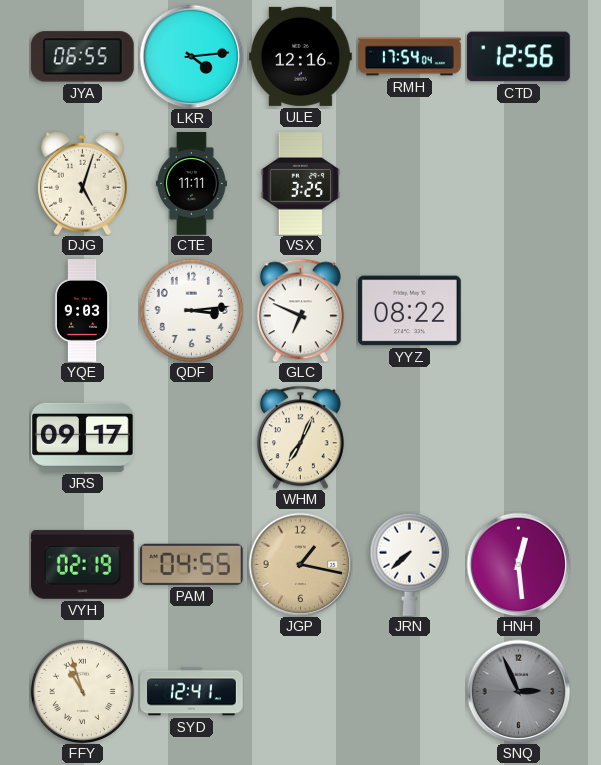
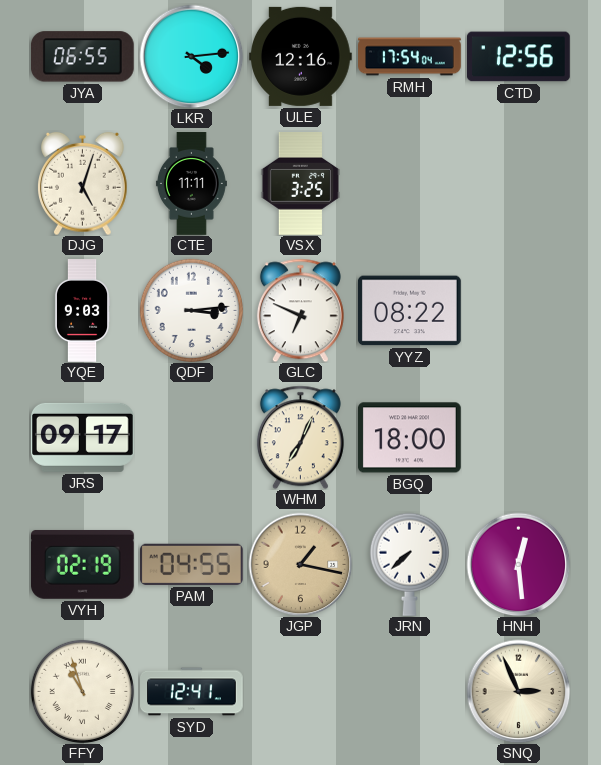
BGQ: none -> 18:00 (410, 438)
SNQ dial: grey -> cream (518, 691)
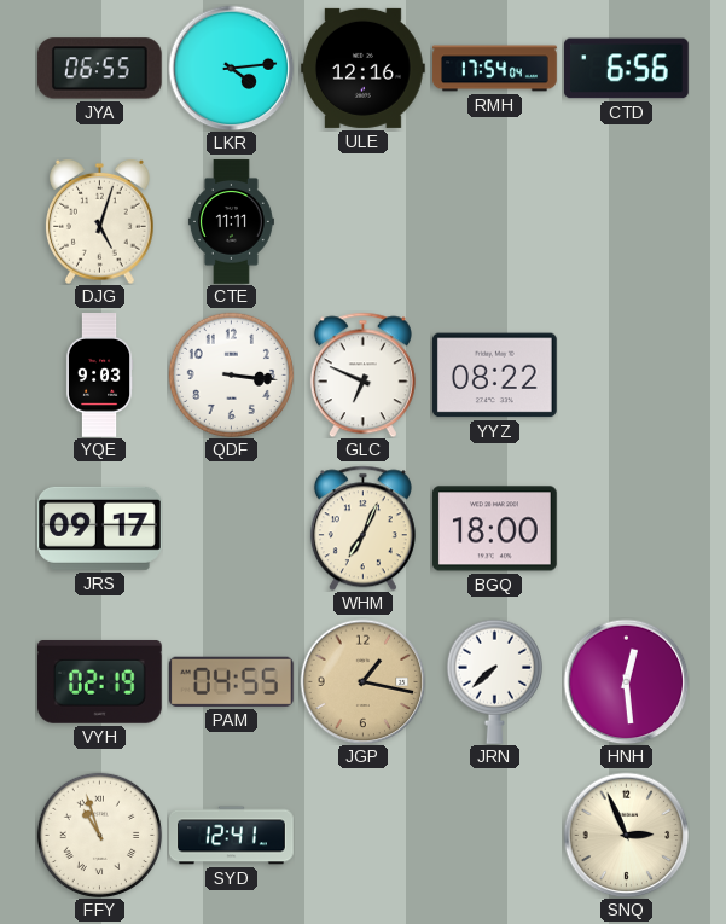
CTD: 12:56 -> 6:56 (627, 69)
VSX: 3:25 -> none (300, 184)
QDF: 3:14 -> 3:16 (231, 374)
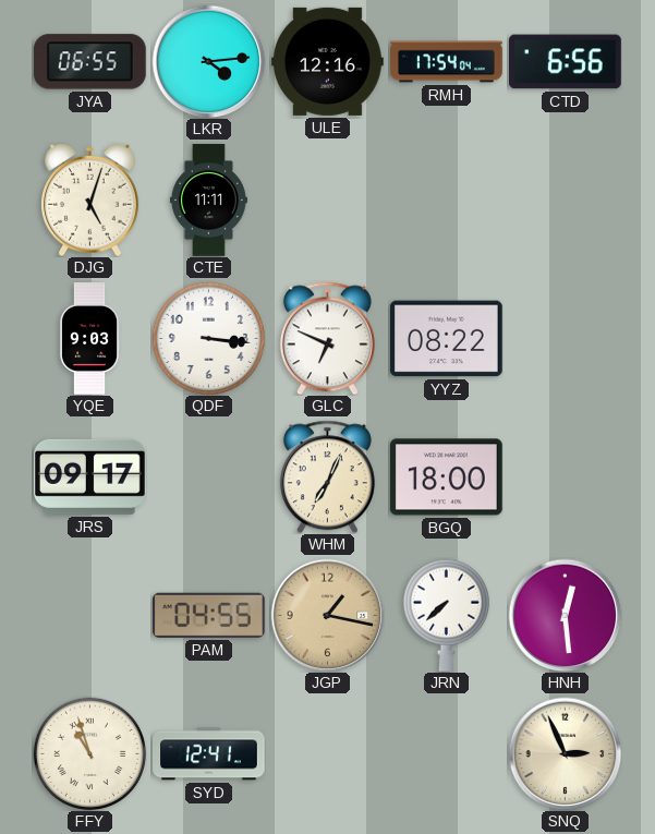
VYH: 02:19 -> none (99, 681)
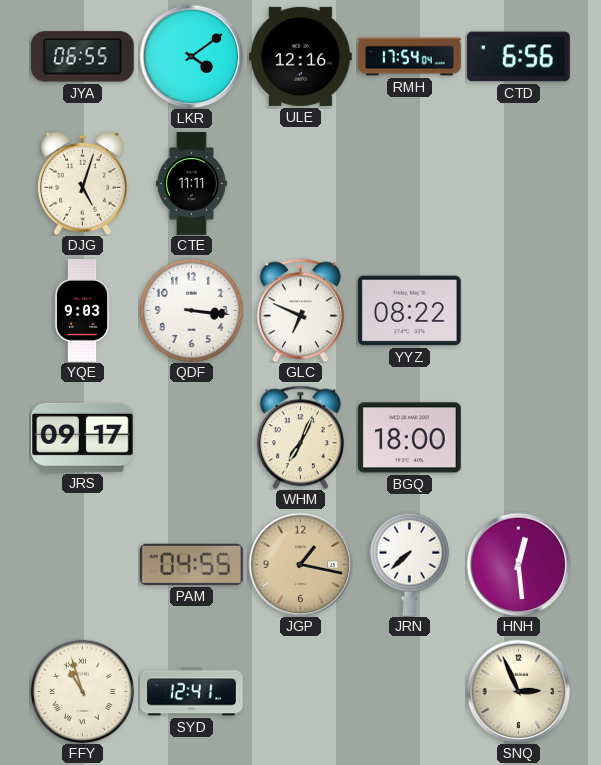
LKR: 4:14 -> 4:09 (191, 56)
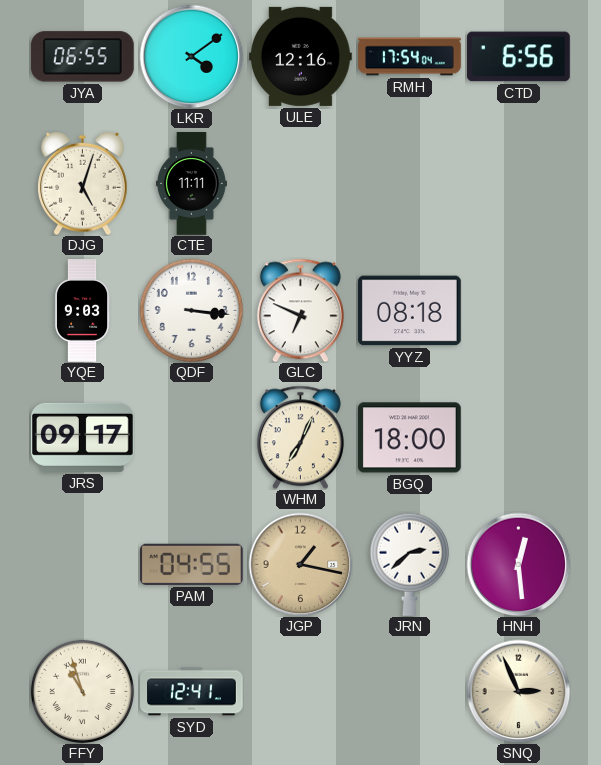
YYZ: 08:22 -> 08:18 (409, 311)
JRN: 7:38 -> 2:38 (409, 564)
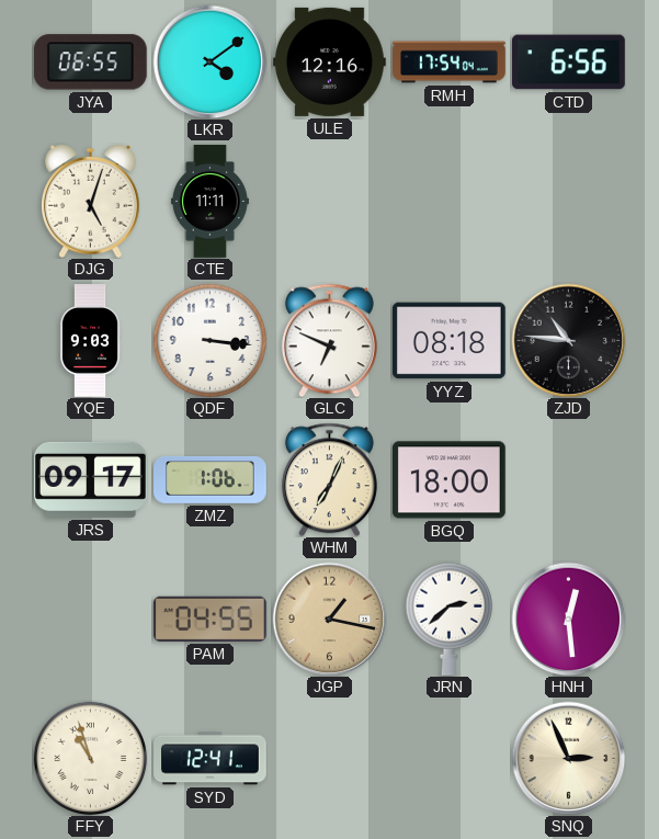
ZJD: none -> 10:46 (568, 340)
ZMZ: none -> 1:06 (211, 480)
